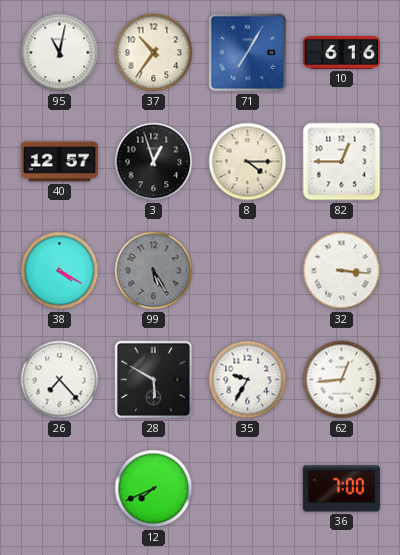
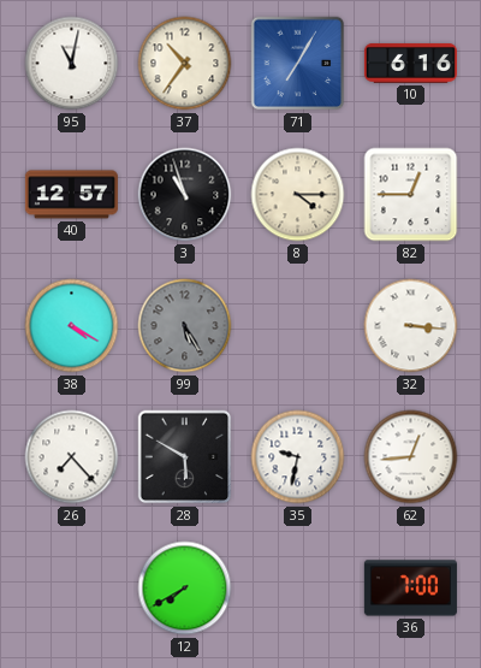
3: 12:57 -> 10:57 (185, 195)
35: 9:35 -> 9:32 (298, 457)
12: 7:41 -> 7:40 (185, 589)
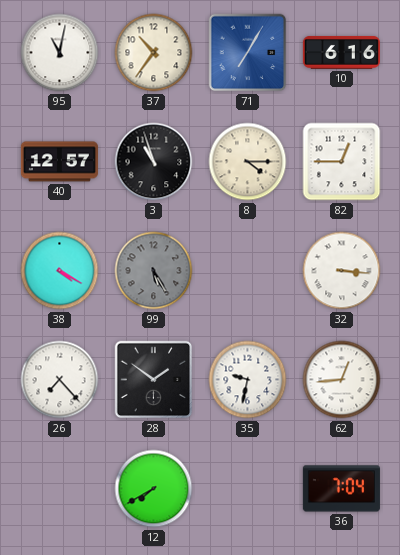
28: 5:50 -> 1:51 (154, 380)
36: 7:00 -> 7:04 (341, 489)
